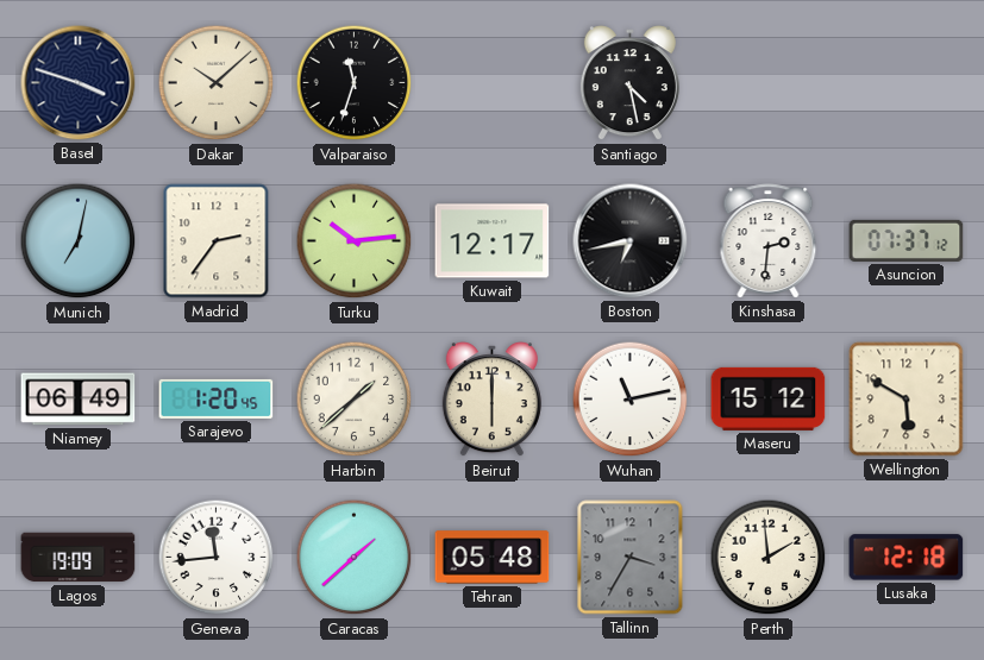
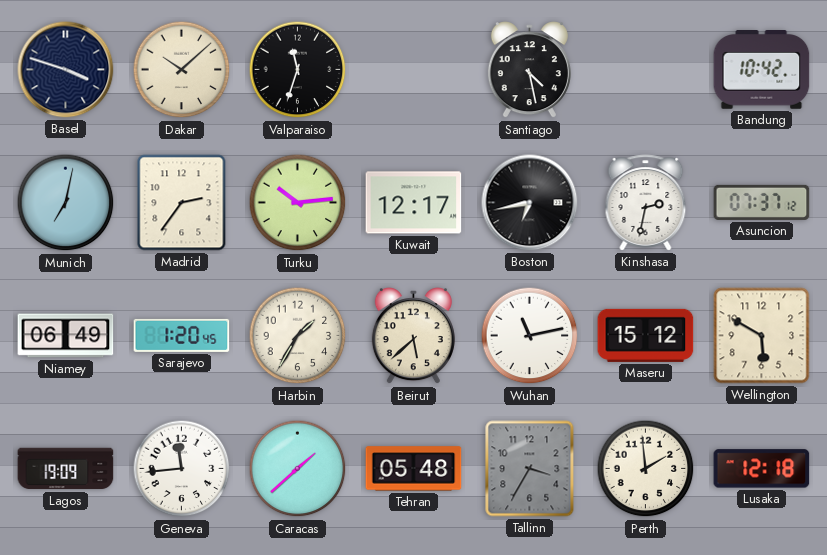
Bandung: none -> 10:42 (762, 70)
Kinshasa: 2:31 -> 2:32 (646, 203)
Harbin: 1:38 -> 1:35 (298, 336)
Beirut: 6:00 -> 5:38 (413, 336)
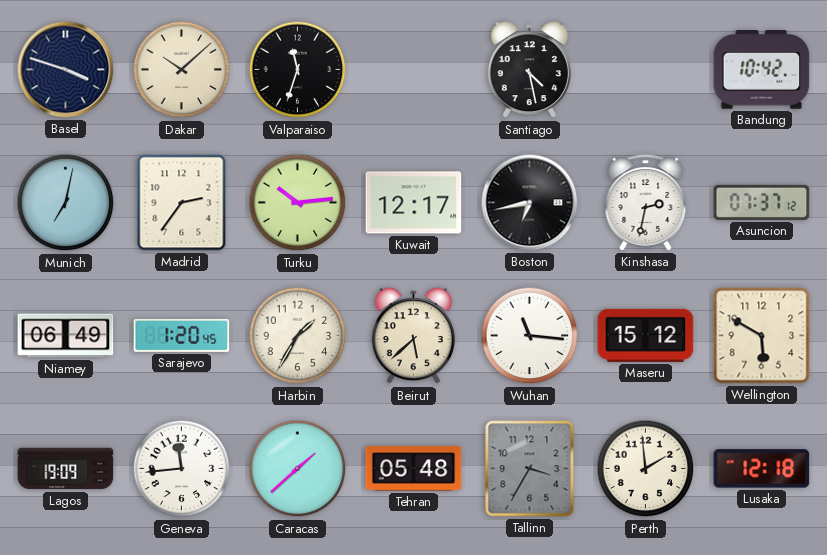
Wuhan: 11:13 -> 11:16 (530, 336)
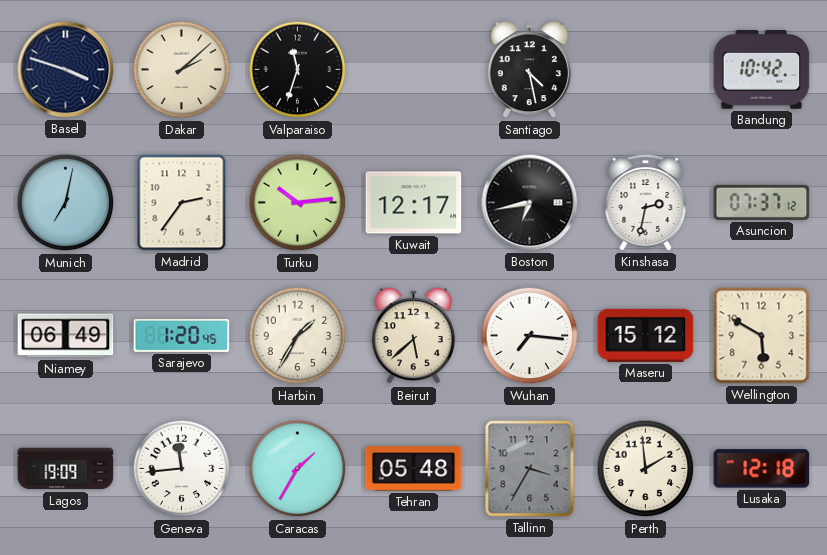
Dakar: 10:08 -> 2:08 (182, 70)
Wuhan: 11:16 -> 7:16 (530, 336)
Caracas: 1:38 -> 1:35 (298, 469)
